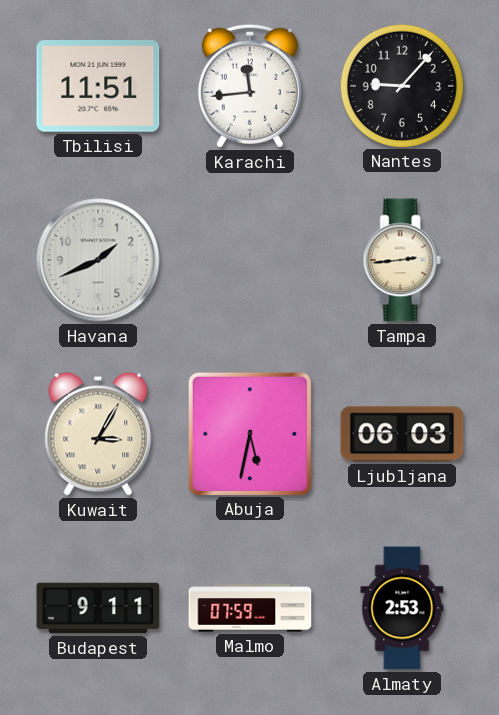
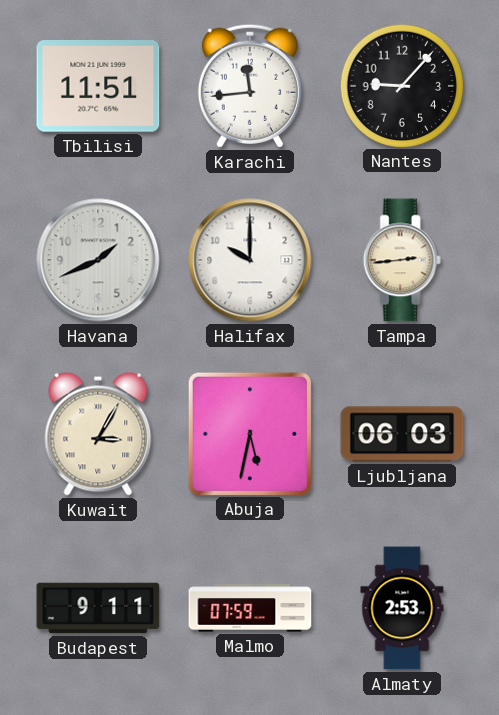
Halifax: none -> 10:00 (250, 260)
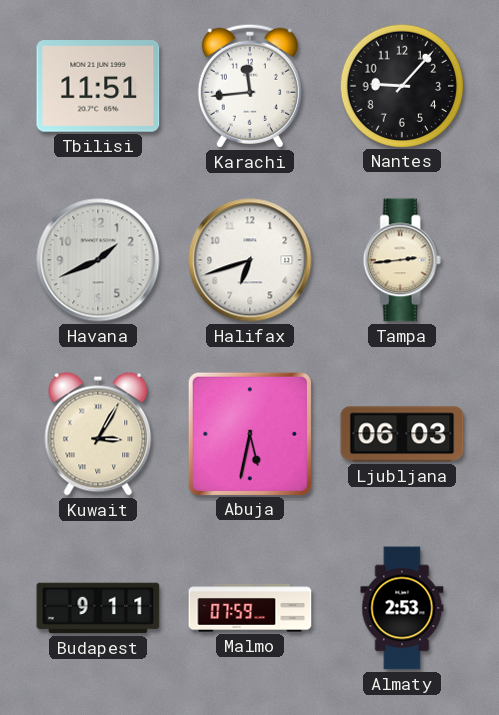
Halifax: 10:00 -> 6:42 (250, 260)
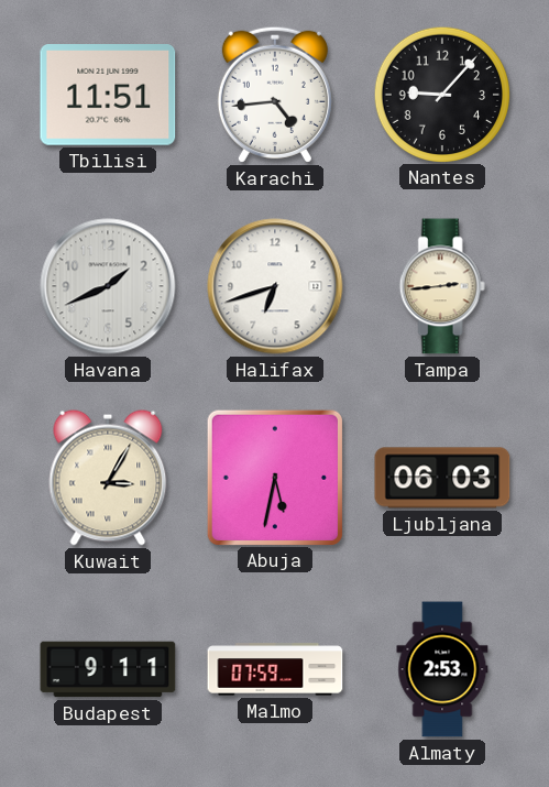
Karachi: 11:44 -> 4:44 (275, 95)
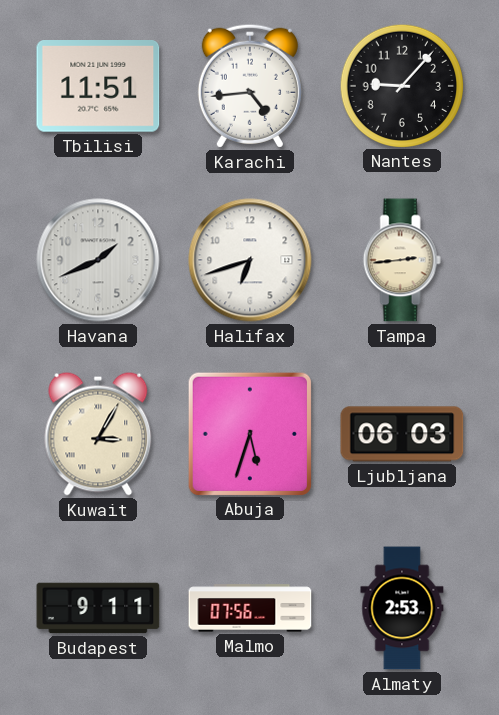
Abuja: 5:32 -> 5:33 (249, 433)
Malmo: 07:59 -> 07:56 (250, 608)
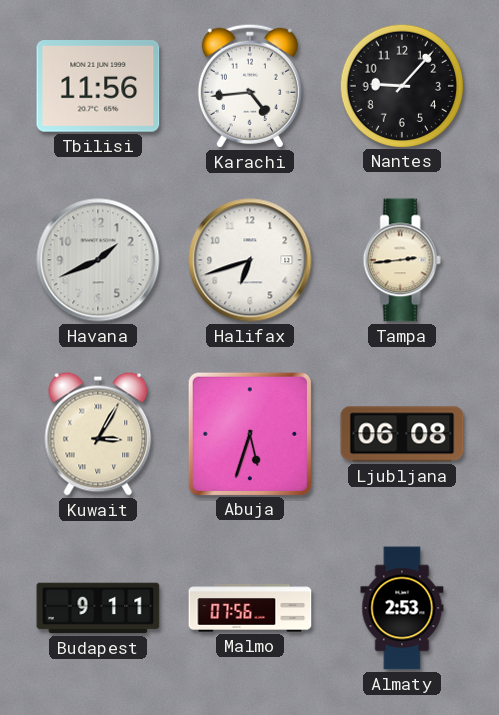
Tbilisi: 11:51 -> 11:56 (98, 87)
Ljubljana: 06:03 -> 06:08 (402, 434)
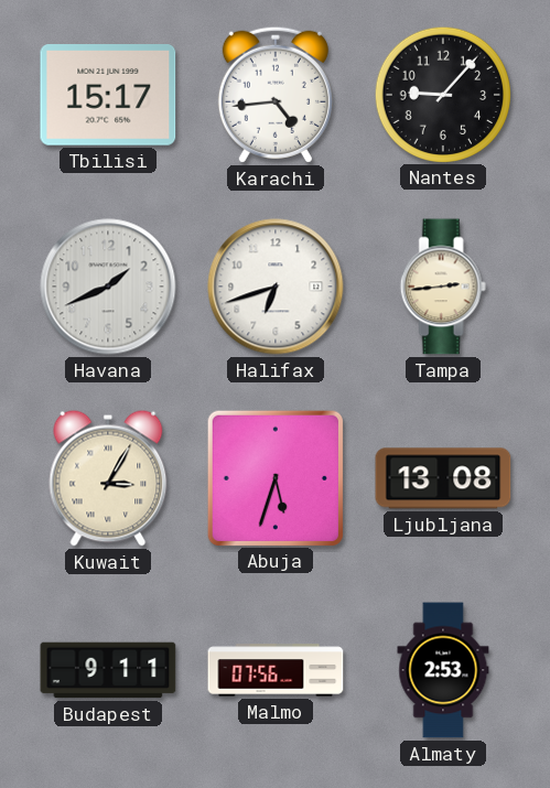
Tbilisi: 11:56 -> 15:17 (108, 96)
Ljubljana: 06:08 -> 13:08 (443, 478)
